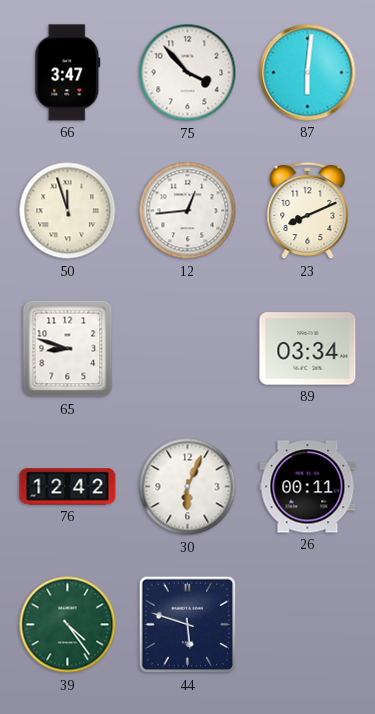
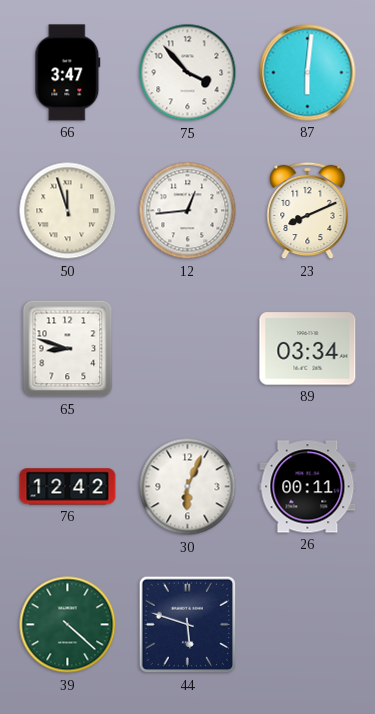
39: 4:24 -> 4:22 (68, 625)
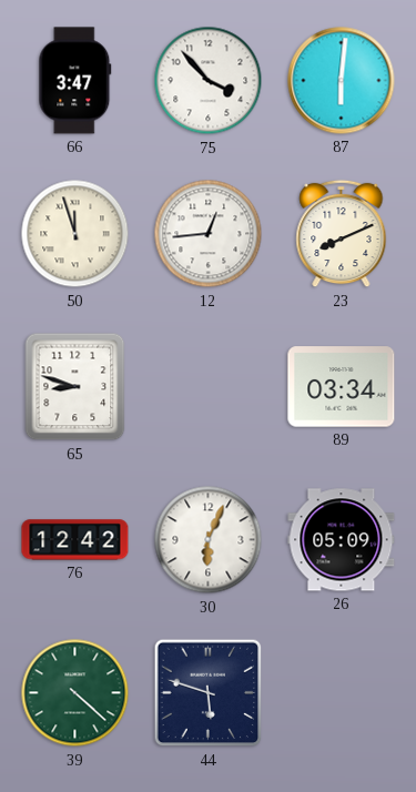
26: 00:11 -> 05:09 (342, 540)
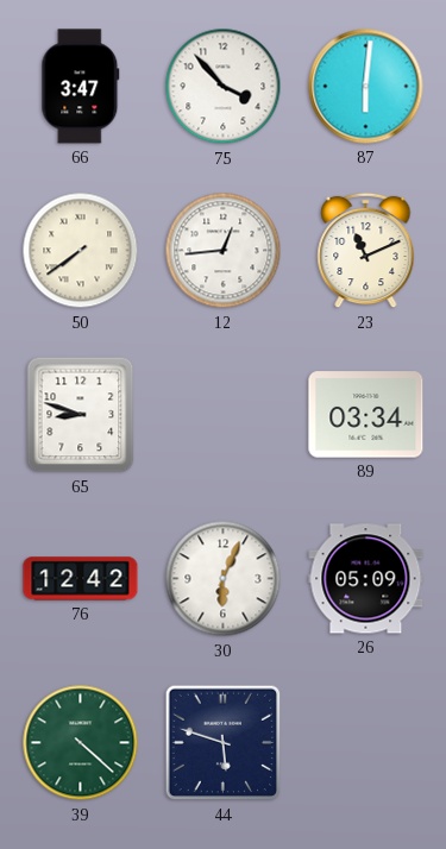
50: 11:57 -> 7:39 (81, 251)
23: 8:11 -> 11:11 (366, 251)
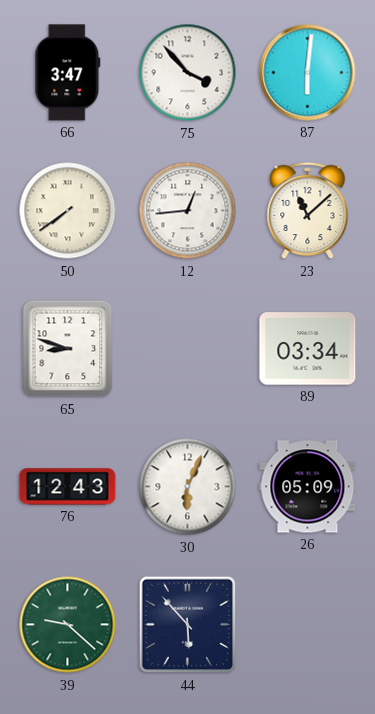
23: 11:11 -> 11:08 (308, 211)
76: 12:42 -> 12:43 (68, 487)
39: 4:22 -> 9:22 (68, 625)
44: 5:48 -> 5:53 (188, 625)
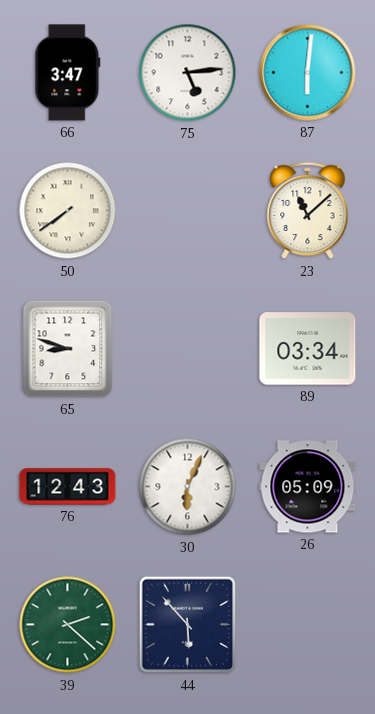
75: 3:53 -> 5:14 (188, 73)
12: 12:44 -> none (188, 211)
39: 9:22 -> 2:22 (68, 625)
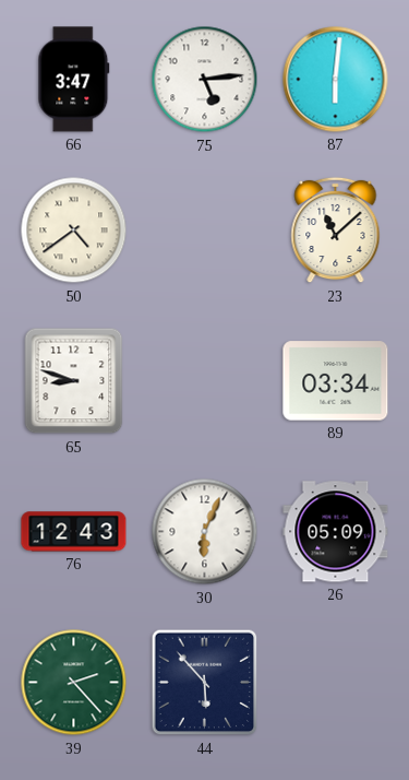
50: 7:39 -> 4:39 (74, 231)
39: 2:22 -> 2:23 (74, 683)
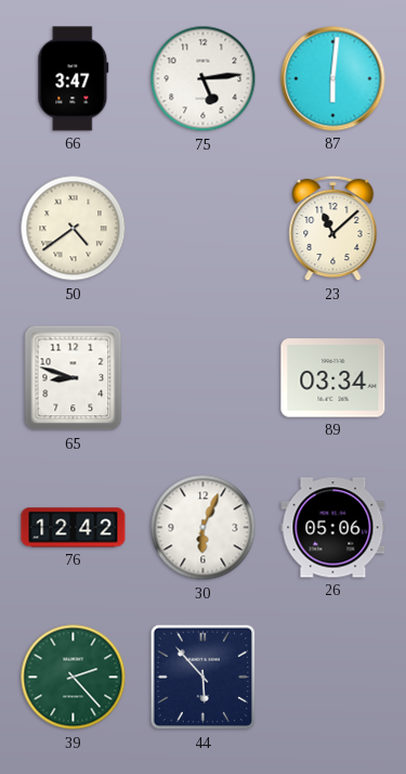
76: 12:43 -> 12:42 (74, 528)
26: 05:09 -> 05:06 (333, 528)
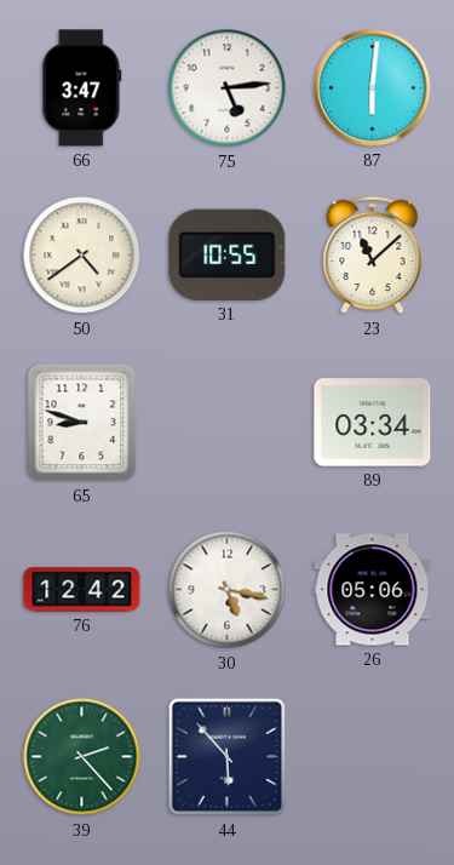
31: none -> 10:55 (228, 254)
30: 6:04 -> 5:17 (228, 590)
